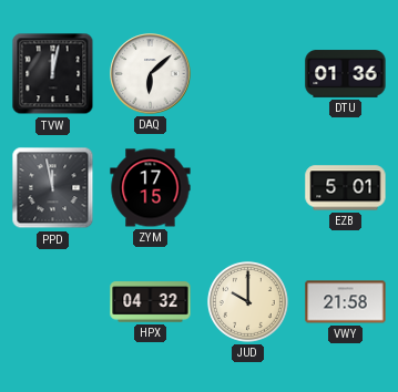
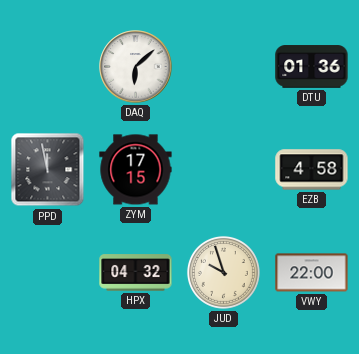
TVW: 12:02 -> none (53, 74)
EZB: 5:01 -> 4:58 (312, 170)
JUD: 10:00 -> 9:57 (223, 272)
VWY: 21:58 -> 22:00 (312, 273)
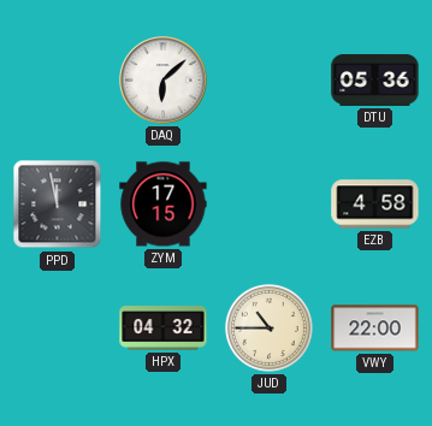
DTU: 01:36 -> 05:36 (375, 81)
JUD: 9:57 -> 10:45 (268, 327)
